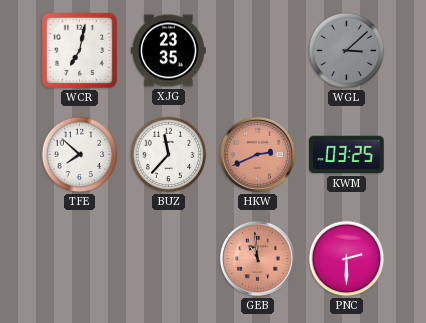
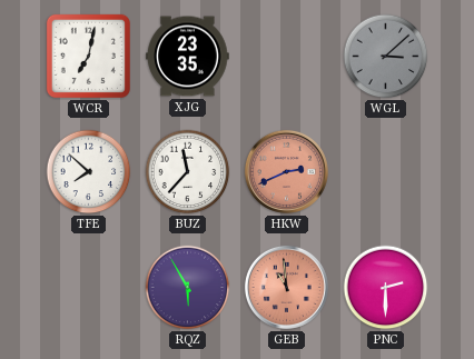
KWM: 03:25 -> none (347, 155)
RQZ: none -> 5:55 (188, 288)
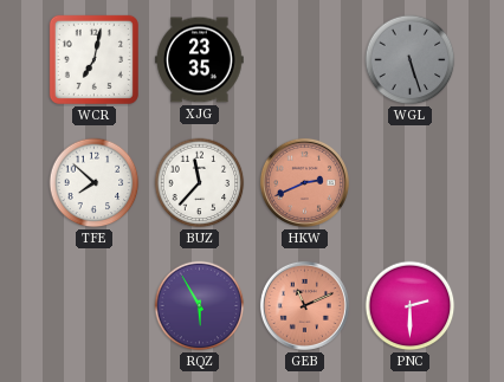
WGL: 3:08 -> 5:27 (411, 60)
GEB: 10:59 -> 11:11 (304, 305)
